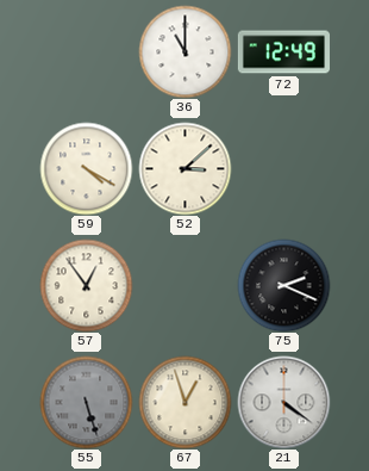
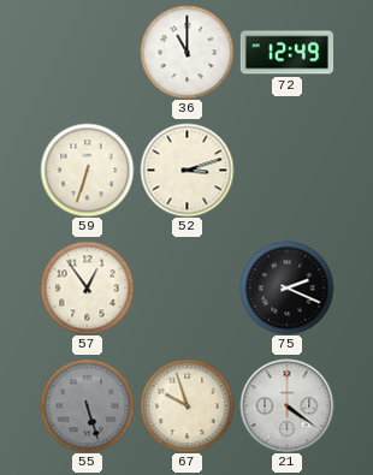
59: 4:20 -> 6:33 (87, 170)
52: 3:08 -> 3:12 (186, 170)
67: 12:57 -> 9:57 (186, 405)
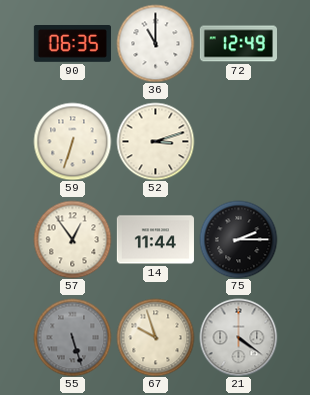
90: none -> 06:35 (72, 44)
14: none -> 11:44 (155, 240)
75: 2:19 -> 2:15 (238, 239)
